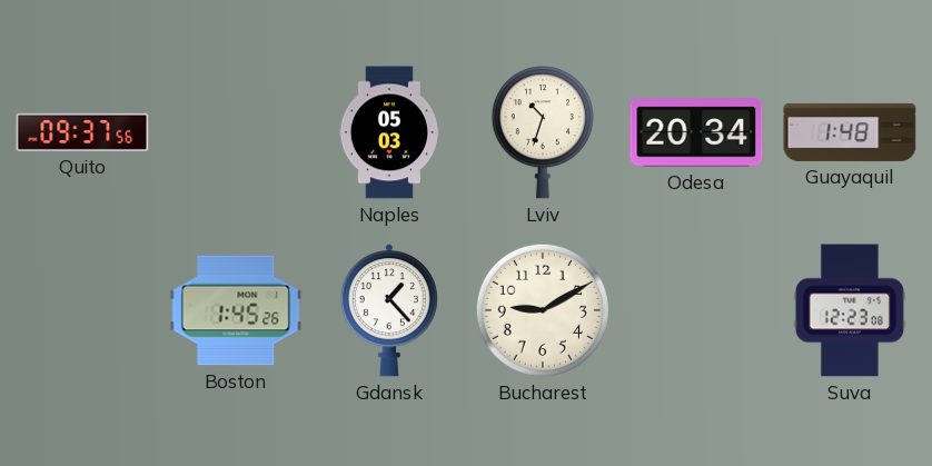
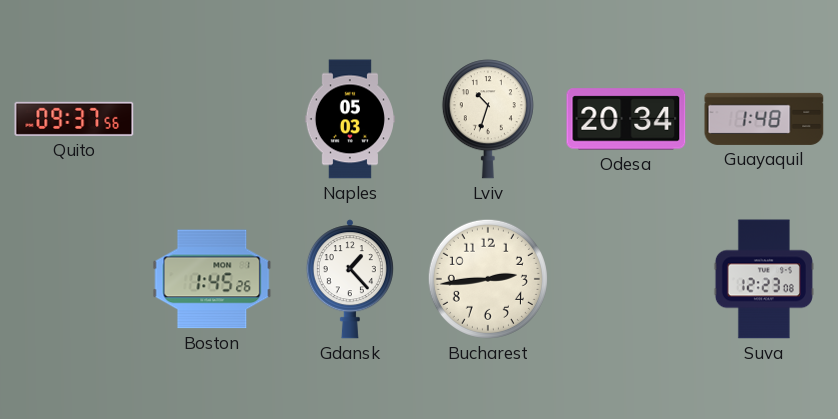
Bucharest: 9:10 -> 2:44 (488, 279)
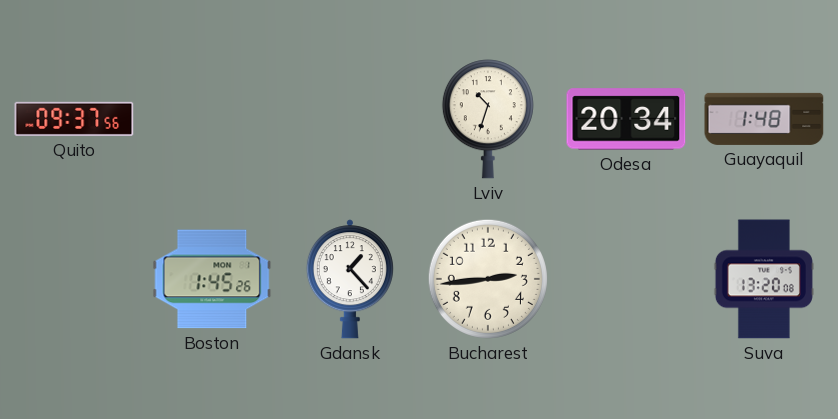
Naples: 05:03 -> none (349, 119)
Suva: 12:23 -> 13:20 (764, 279)
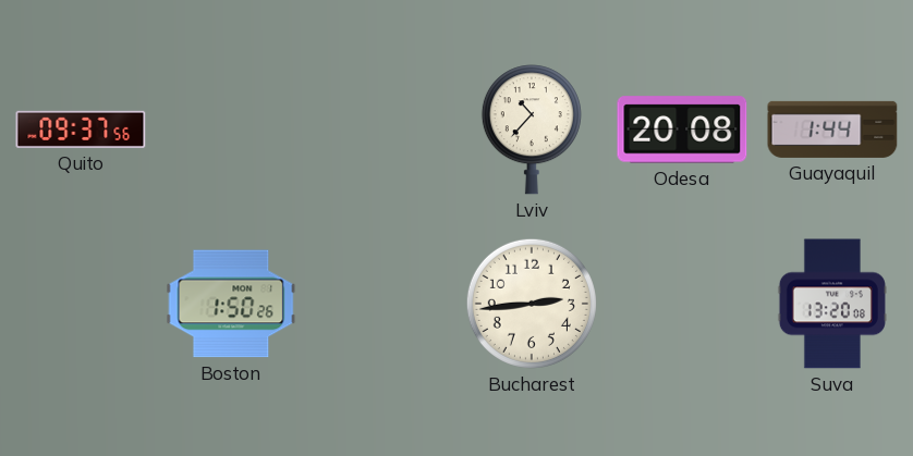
Lviv: 10:33 -> 10:37 (532, 130)
Odesa: 20:34 -> 20:08 (682, 130)
Guayaquil: 1:48 -> 1:44 (832, 130)
Boston: 1:45 -> 1:50 (231, 304)
Gdansk: 1:23 -> none (350, 279)
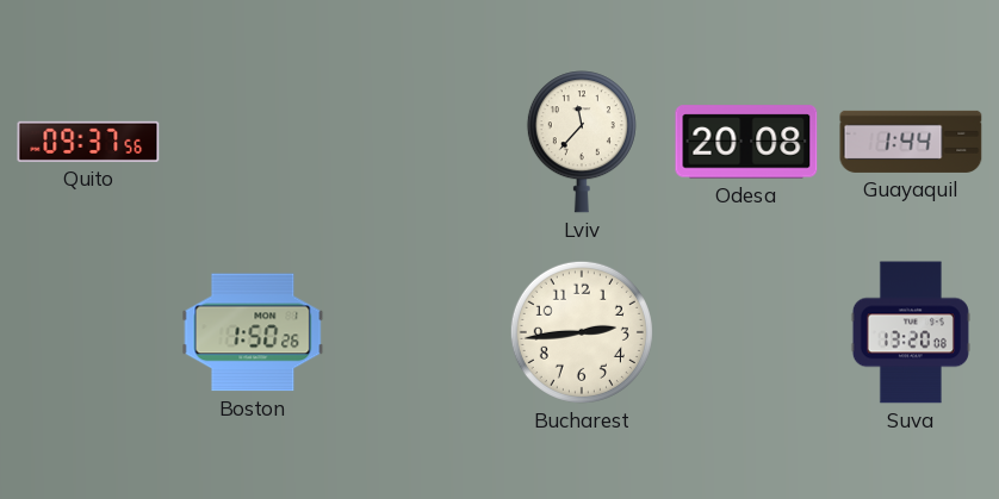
Lviv: 10:37 -> 11:37 (582, 142)
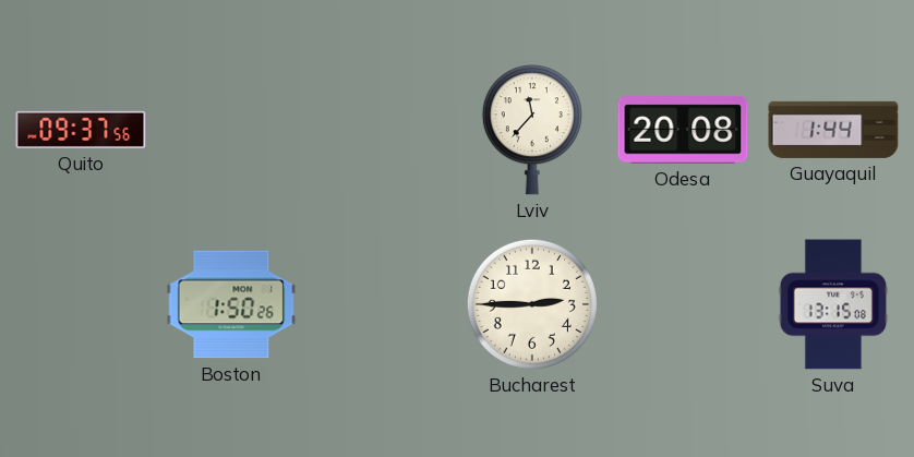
Bucharest: 2:44 -> 2:45 (532, 304)
Suva: 13:20 -> 13:15 (833, 304)
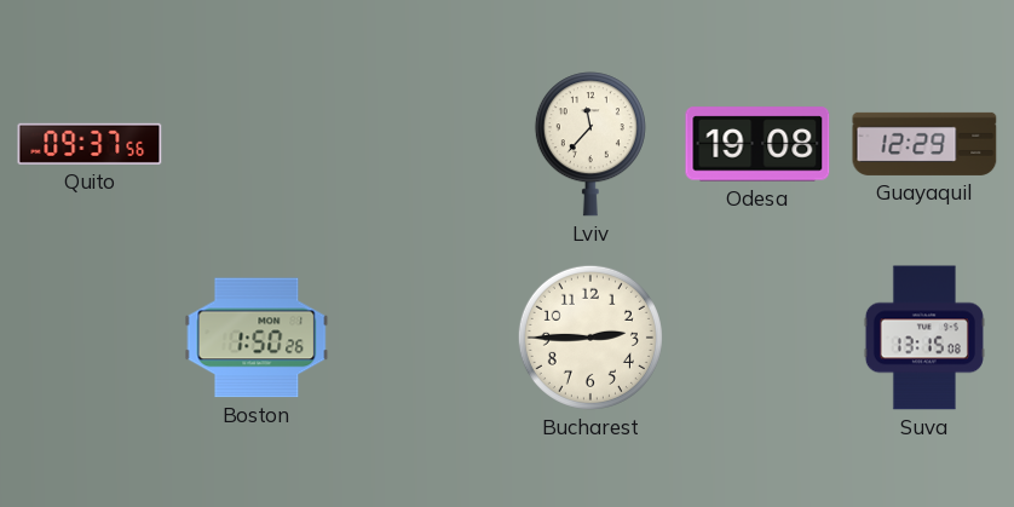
Odesa: 20:08 -> 19:08 (757, 144)
Guayaquil: 1:44 -> 12:29 (924, 144)
